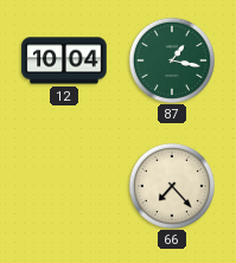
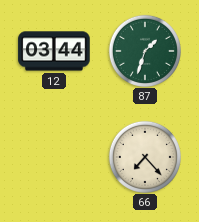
12: 10:04 -> 03:44 (54, 51)
87: 1:17 -> 1:33 (144, 50)
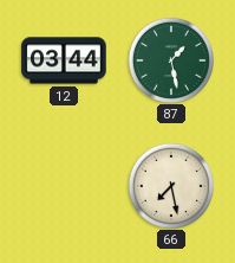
87: 1:33 -> 1:28 (170, 59)
66: 7:23 -> 7:28 (170, 185)
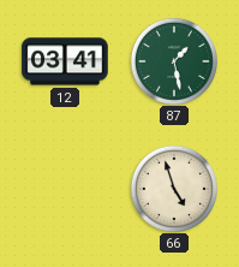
12: 03:44 -> 03:41 (65, 61)
66: 7:28 -> 4:57 (173, 188)
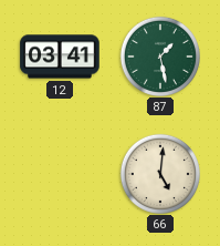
66: 4:57 -> 5:01 (159, 173)
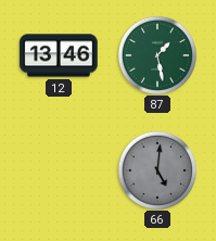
12: 03:41 -> 13:46 (59, 55)
66 dial: cream -> grey (156, 169)
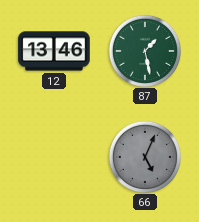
66: 5:01 -> 5:04 (144, 156)
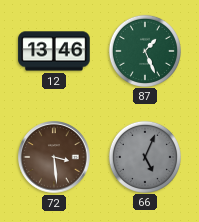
87: 1:28 -> 1:26 (144, 50)
72: none -> 3:29 (54, 157)
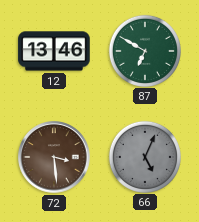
87: 1:26 -> 6:50 (144, 50)
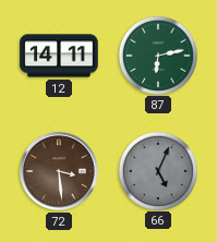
12: 13:46 -> 14:11 (59, 56)
87: 6:50 -> 6:13 (157, 55)
